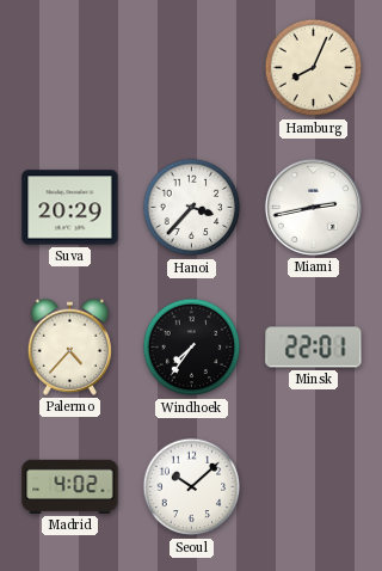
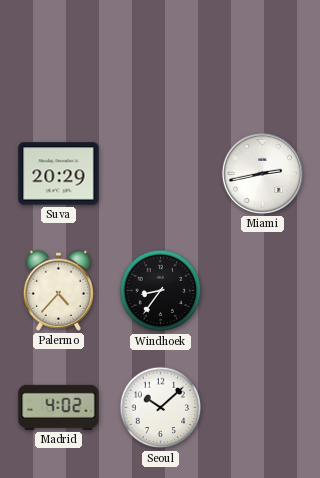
Hamburg: 8:04 -> none (314, 68)
Hanoi: 3:37 -> none (192, 208)
Windhoek: 7:36 -> 8:36 (161, 291)
Minsk: 22:01 -> none (314, 348)
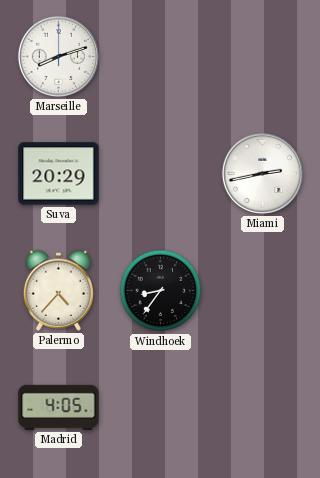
Marseille: none -> 8:12 (58, 56)
Madrid: 4:02 -> 4:05 (59, 407)
Seoul: 10:08 -> none (161, 408)
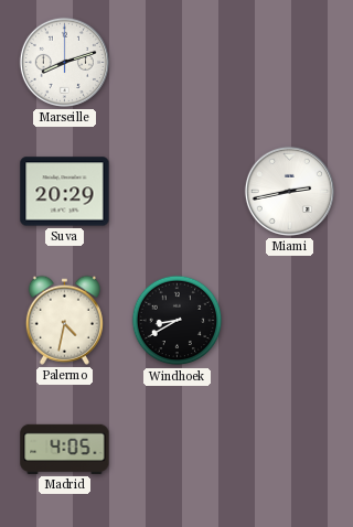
Palermo: 4:37 -> 4:32 (64, 320)
Windhoek: 8:36 -> 8:40 (178, 321)
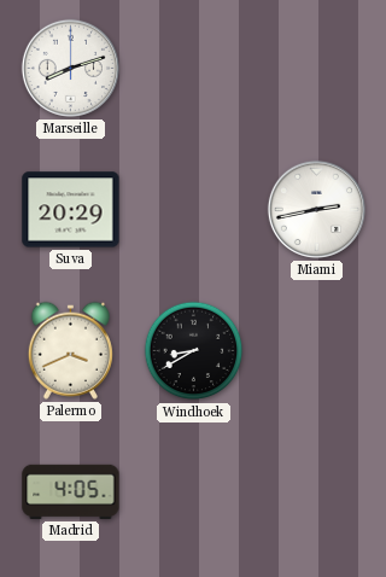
Palermo: 4:32 -> 3:41 (70, 350)
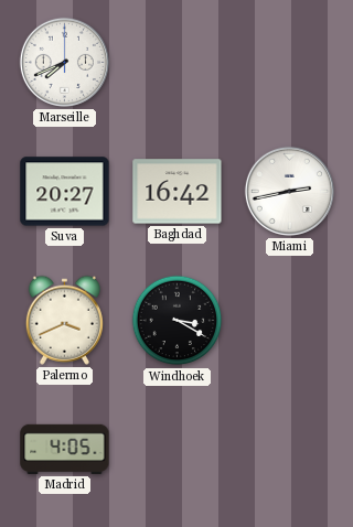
Marseille: 8:12 -> 7:41 (64, 62)
Suva: 20:29 -> 20:27 (65, 192)
Baghdad: none -> 16:42 (178, 192)
Windhoek: 8:40 -> 3:20 (178, 321)
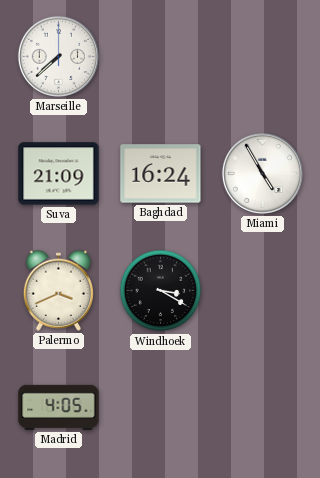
Marseille: 7:41 -> 7:38 (58, 56)
Suva: 20:27 -> 21:09 (59, 174)
Baghdad: 16:42 -> 16:24 (161, 174)
Miami: 2:43 -> 4:55 (262, 173)
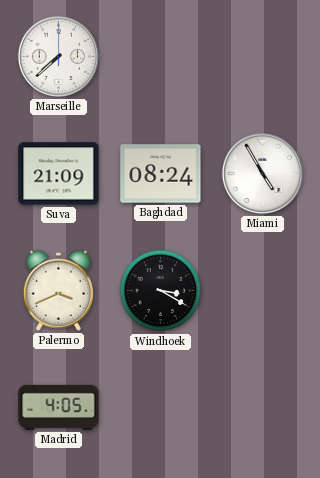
Baghdad: 16:24 -> 08:24 (161, 174)
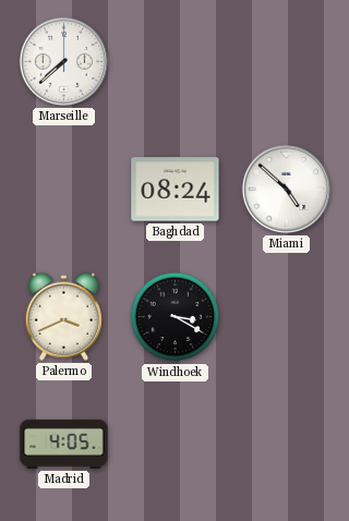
Suva: 21:09 -> none (59, 174)
Miami: 4:55 -> 4:52 (286, 189)
